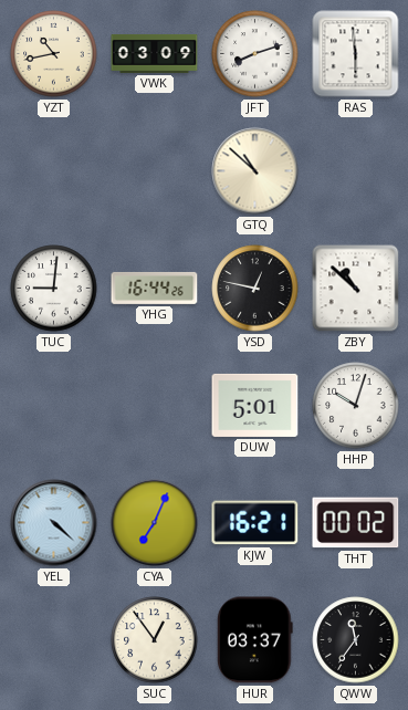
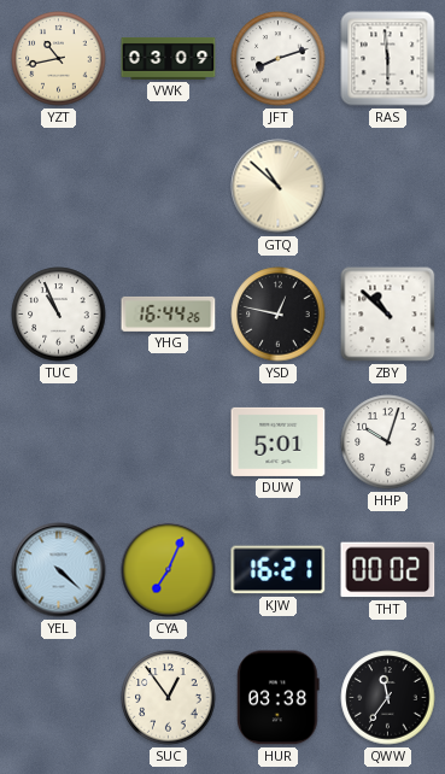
TUC: 9:01 -> 10:56 (59, 315)
HUR: 03:37 -> 03:38 (279, 698)
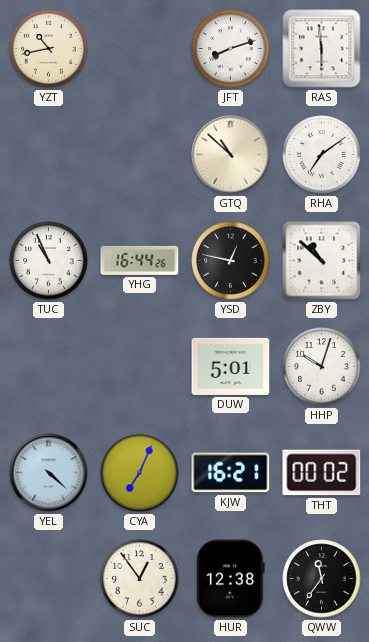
VWK: 03:09 -> none (169, 58)
RHA: none -> 7:09 (322, 155)
HUR: 03:38 -> 12:38 (231, 579)
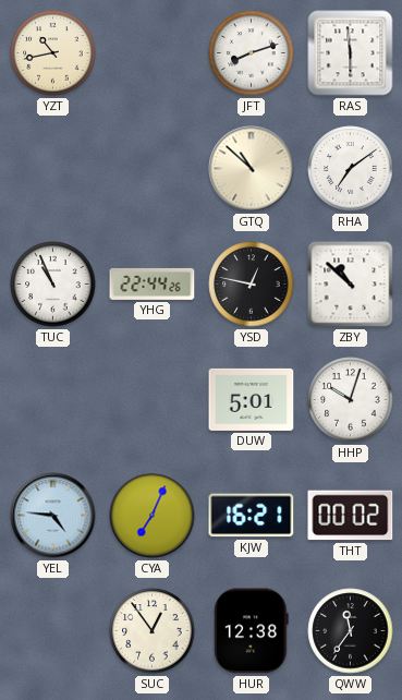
YHG: 16:44 -> 22:44 (153, 283)
YEL: 4:22 -> 4:46 (53, 516)
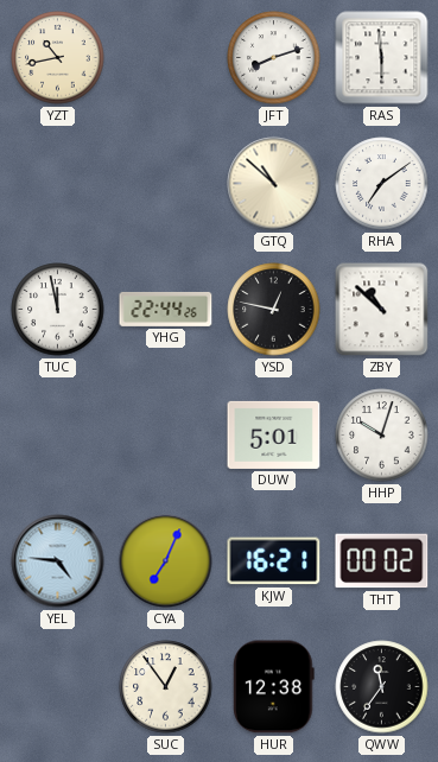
TUC: 10:56 -> 11:58 (58, 310)
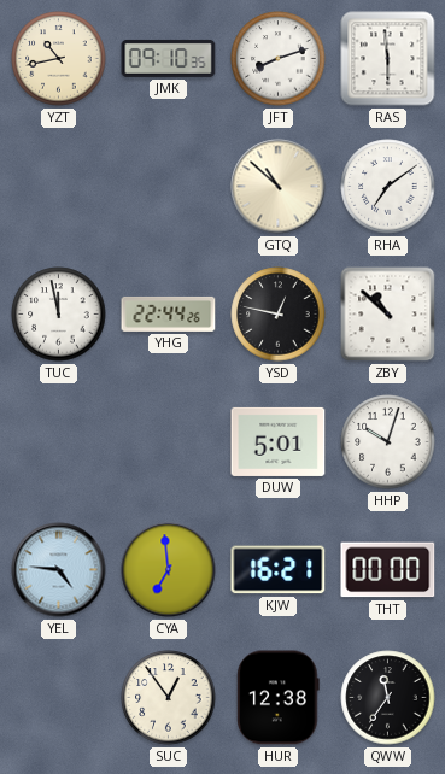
JMK: none -> 09:10 (169, 58)
CYA: 7:04 -> 6:59 (169, 570)
THT: 00:02 -> 00:00 (388, 570)
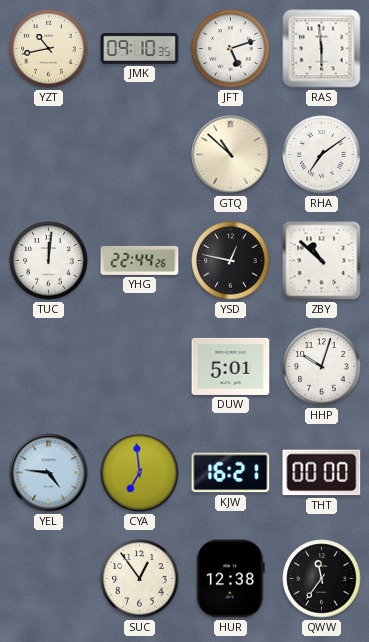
JFT: 8:12 -> 5:12 (231, 49)
TUC: 11:58 -> 12:01 (49, 261)
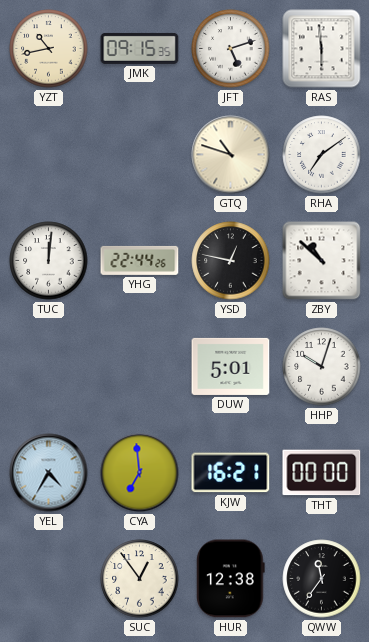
JMK: 09:10 -> 09:15 (140, 48)
GTQ: 10:52 -> 10:48 (231, 155)
YEL: 4:46 -> 4:35 (49, 473)
